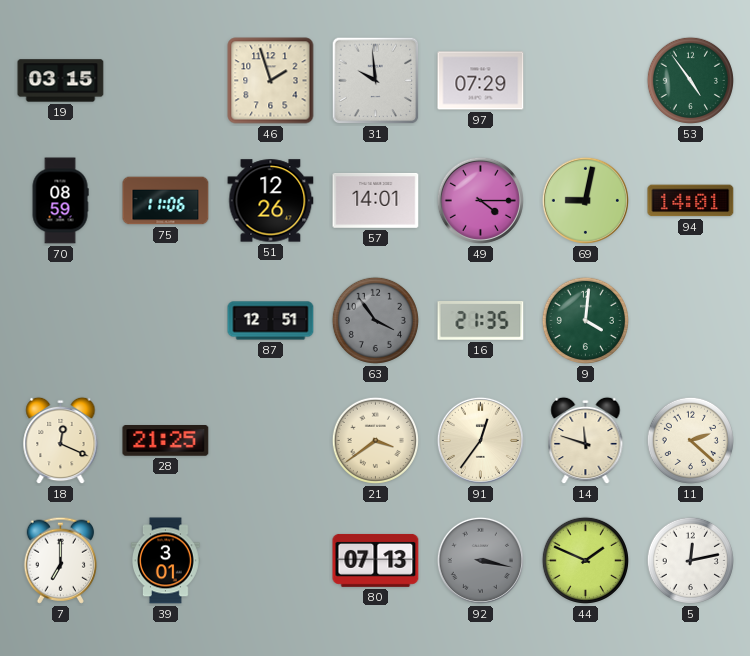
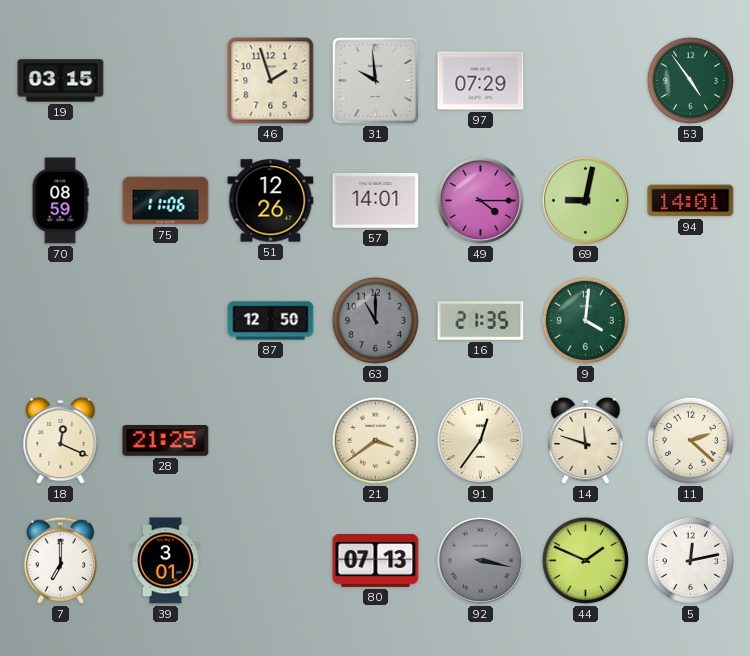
87: 12:51 -> 12:50 (271, 321)
63: 3:54 -> 11:00 (375, 320)
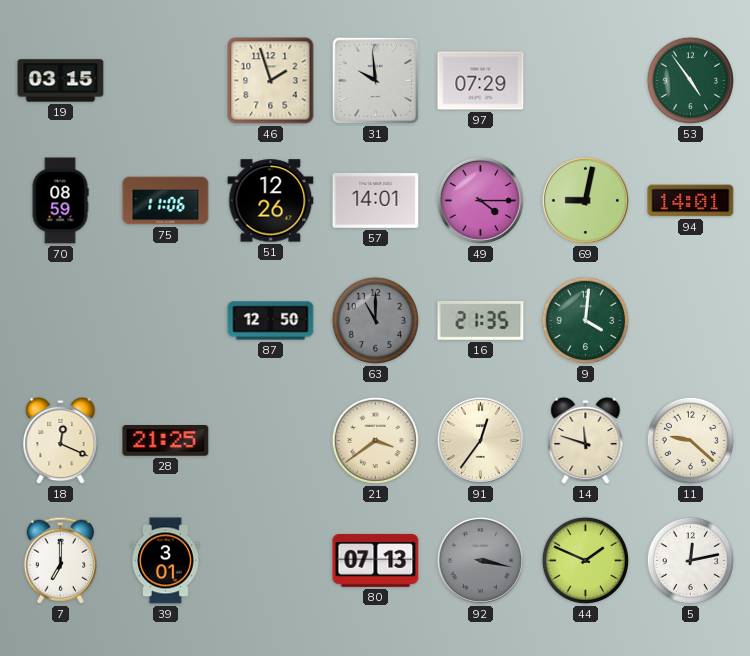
11: 2:22 -> 9:22 (690, 440)
